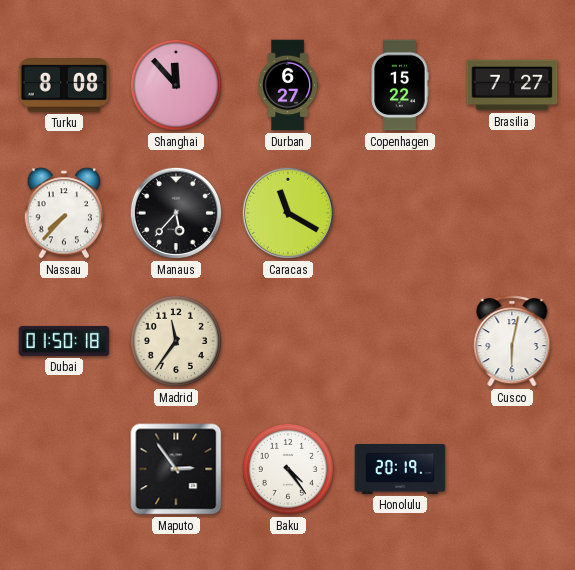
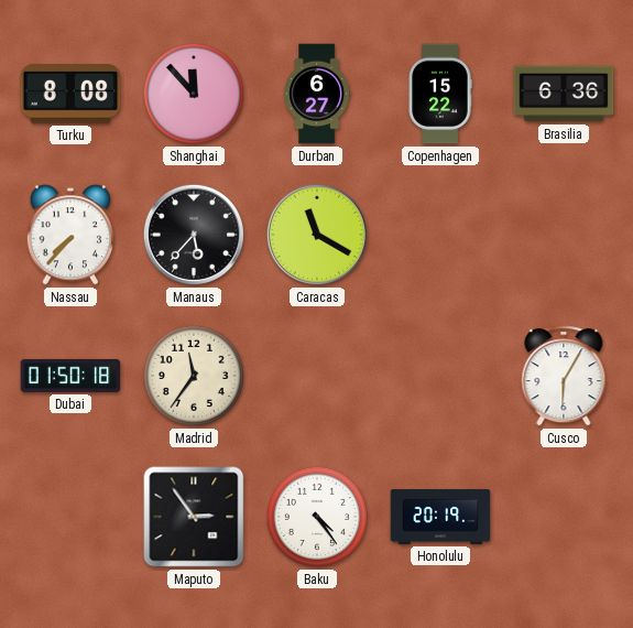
Brasilia: 7:27 -> 6:36 (564, 94)
Cusco: 6:02 -> 6:05 (564, 376)
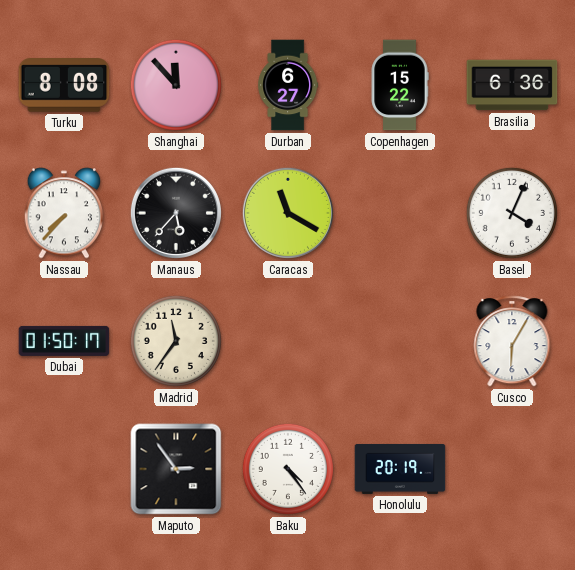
Basel: none -> 4:04 (512, 213)
Dubai: 01:50:18 -> 01:50:17 (64, 341)
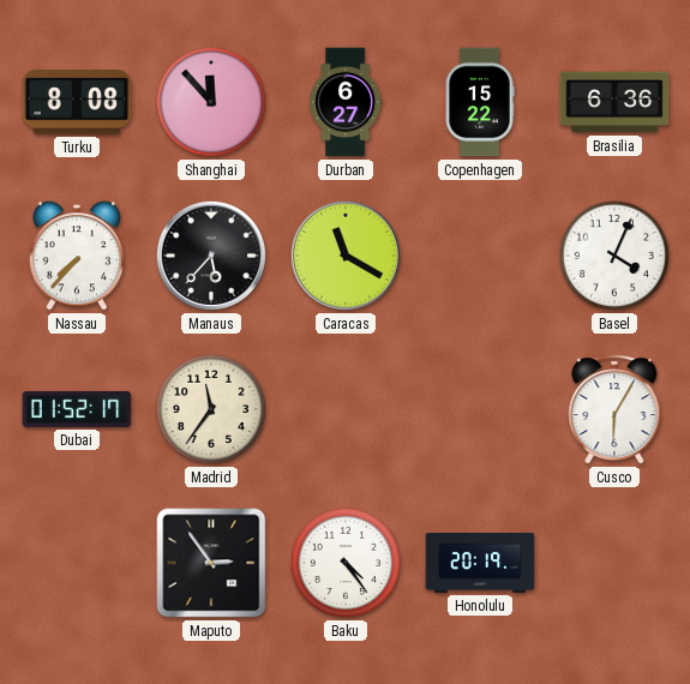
Dubai: 01:50 -> 01:52 (77, 409)
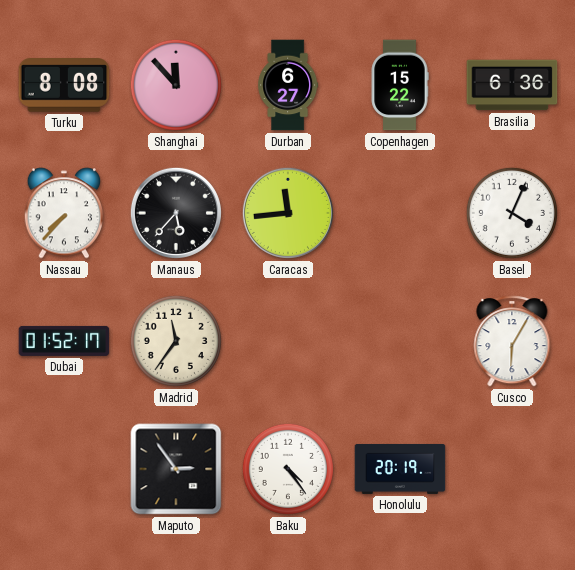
Caracas: 11:20 -> 11:44 (288, 213)
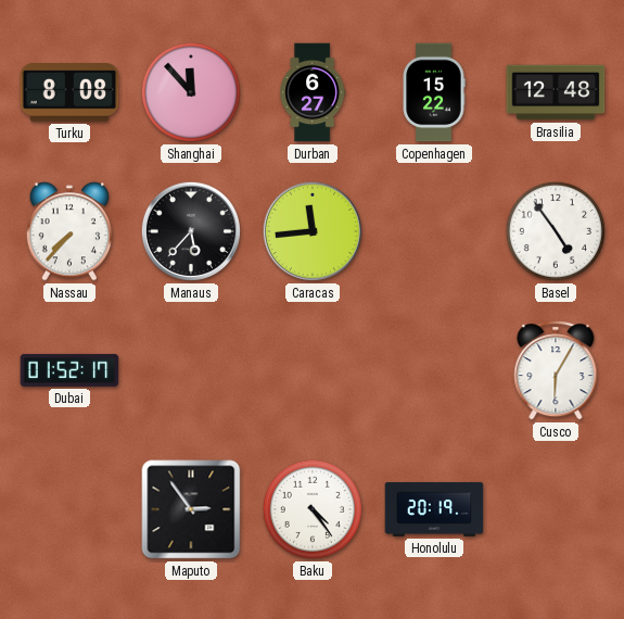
Brasilia: 6:36 -> 12:48 (556, 92)
Basel: 4:04 -> 4:54 (556, 231)
Madrid: 11:36 -> none (176, 341)
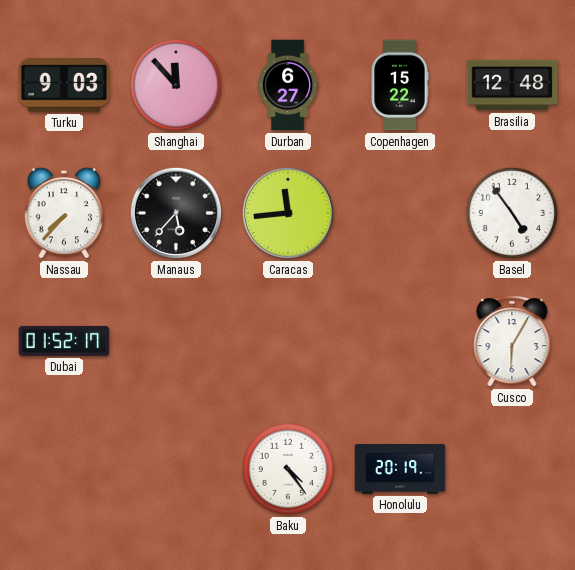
Turku: 8:08 -> 9:03 (64, 85)
Maputo: 2:54 -> none (191, 509)
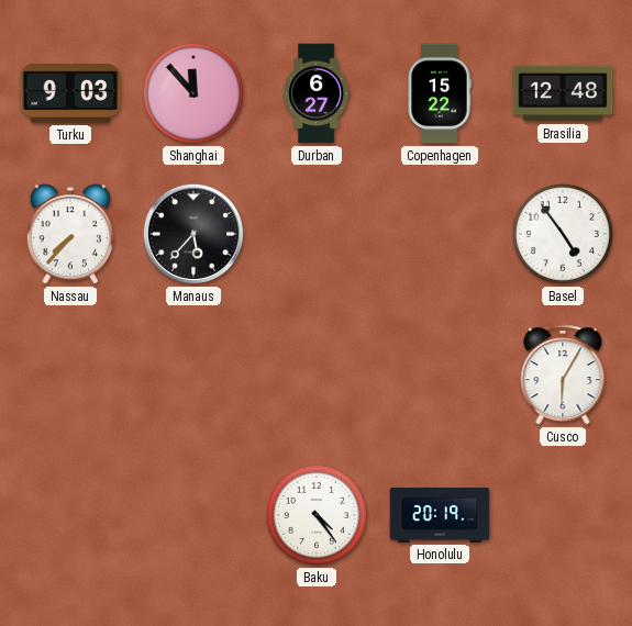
Caracas: 11:44 -> none (288, 213)
Dubai: 01:52 -> none (64, 341)
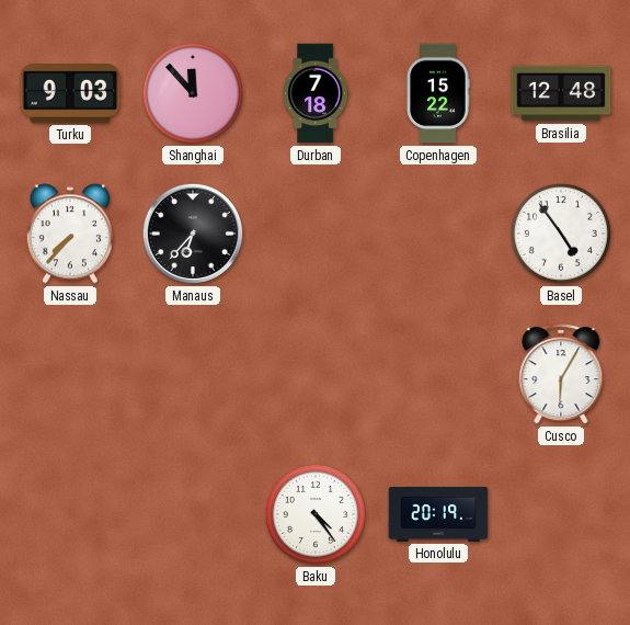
Durban: 6:27 -> 7:18 (316, 93)
Manaus: 5:37 -> 6:37 (193, 234)
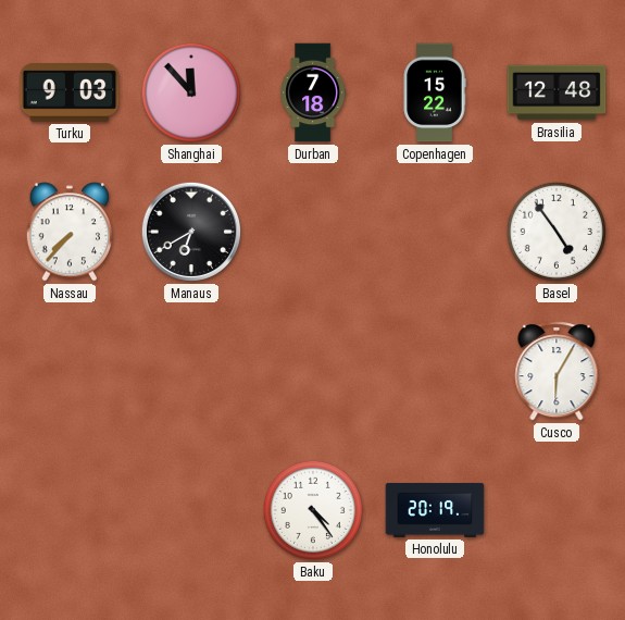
Manaus: 6:37 -> 6:40 (191, 232)
